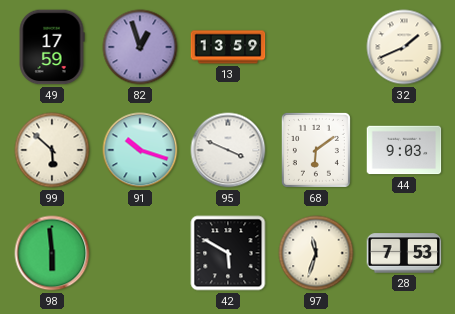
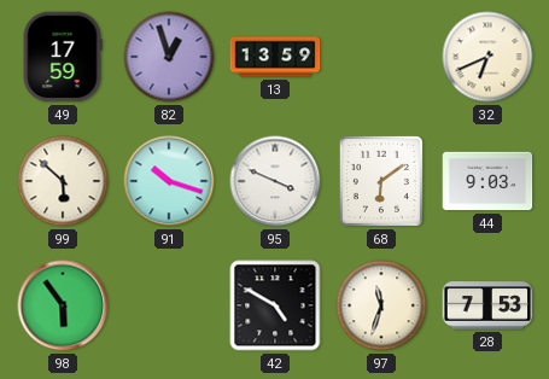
32: 1:41 -> 6:41 (487, 57)
98: 5:59 -> 5:54 (63, 305)
42: 5:50 -> 4:50 (275, 305)
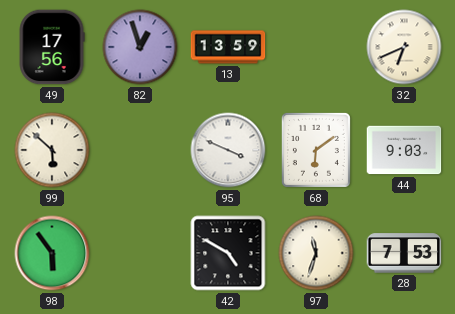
49: 17:59 -> 17:56 (52, 47)
91: 10:18 -> none (169, 181)
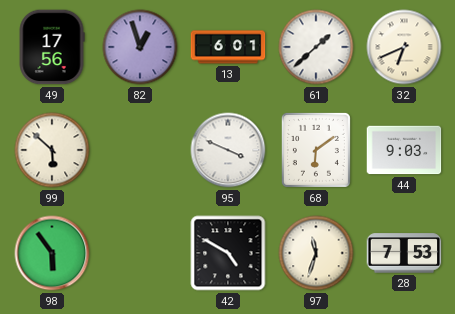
13: 13:59 -> 6:01 (228, 47)
61: none -> 1:38 (316, 47)
